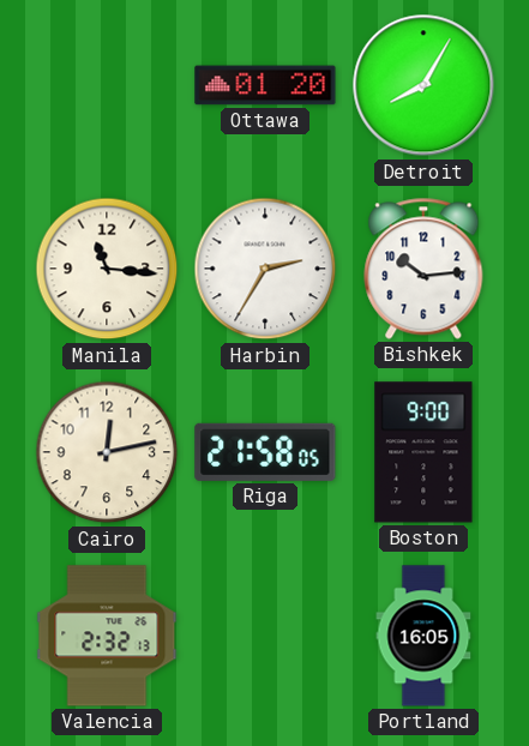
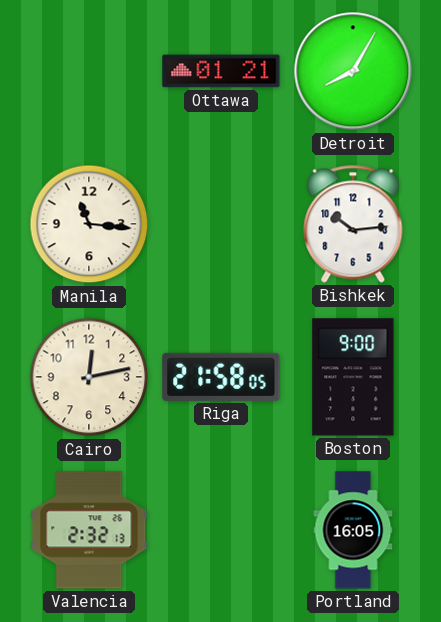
Ottawa: 01:20 -> 01:21 (221, 71)
Harbin: 2:35 -> none (265, 269)
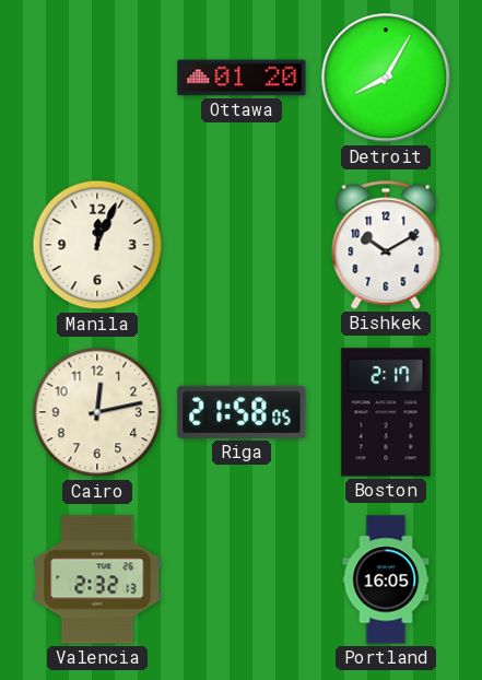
Ottawa: 01:21 -> 01:20 (242, 78)
Manila: 11:16 -> 12:04 (97, 245)
Bishkek: 10:14 -> 10:10 (386, 245)
Boston: 9:00 -> 2:17 (386, 412)
